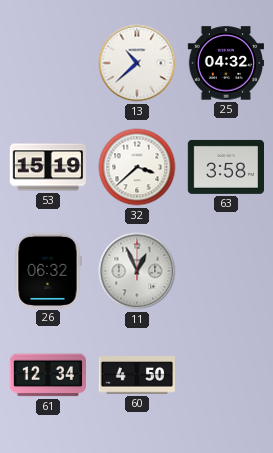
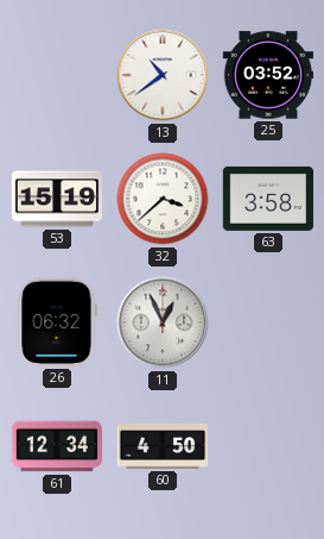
13: 10:38 -> 10:39 (163, 75)
25: 04:32 -> 03:52 (267, 75)
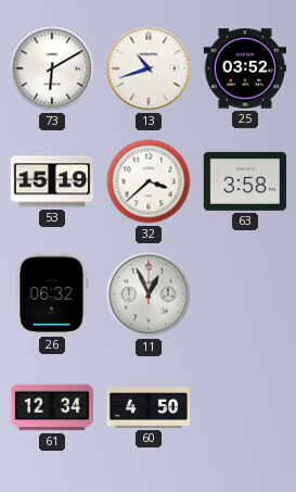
73: none -> 6:10 (52, 68)
13: 10:39 -> 10:42 (149, 68)
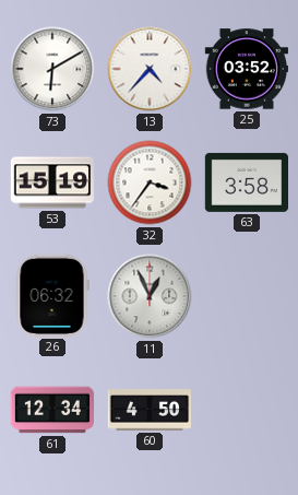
13: 10:42 -> 4:37 (150, 69)
32: 3:38 -> 3:36 (150, 182)
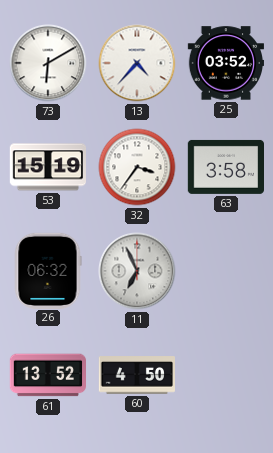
11: 12:56 -> 6:56 (137, 271)
61: 12:34 -> 13:52 (47, 375)
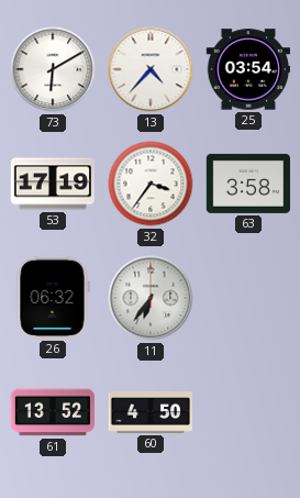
25: 03:52 -> 03:54 (247, 69)
53: 15:19 -> 17:19 (52, 184)
11: 6:56 -> 6:36 (151, 298)
